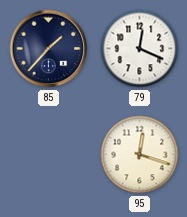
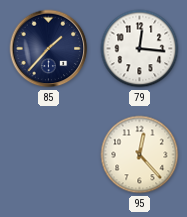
79: 12:19 -> 12:16 (140, 49)
95: 12:18 -> 12:23 (140, 155)
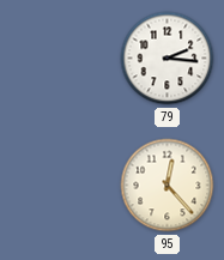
85: 1:37 -> none (49, 49)
79: 12:16 -> 2:16 (168, 59)
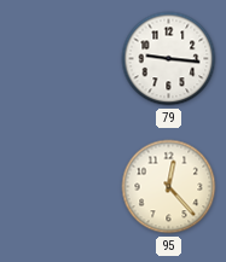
79: 2:16 -> 9:16 (169, 59)
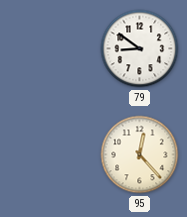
79: 9:16 -> 8:51 (140, 49)
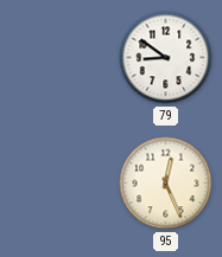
95: 12:23 -> 12:26 (166, 184)
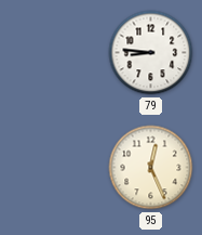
79: 8:51 -> 8:46 (151, 53)
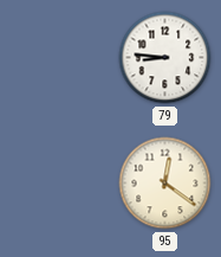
95: 12:26 -> 12:21 (165, 184)
